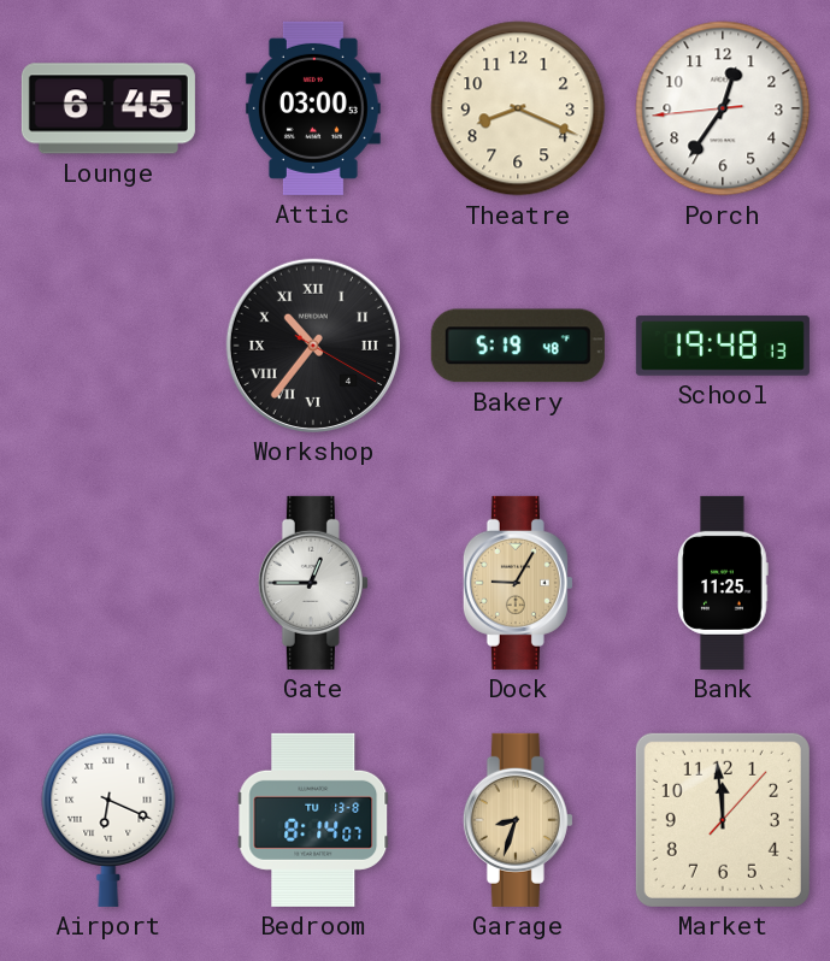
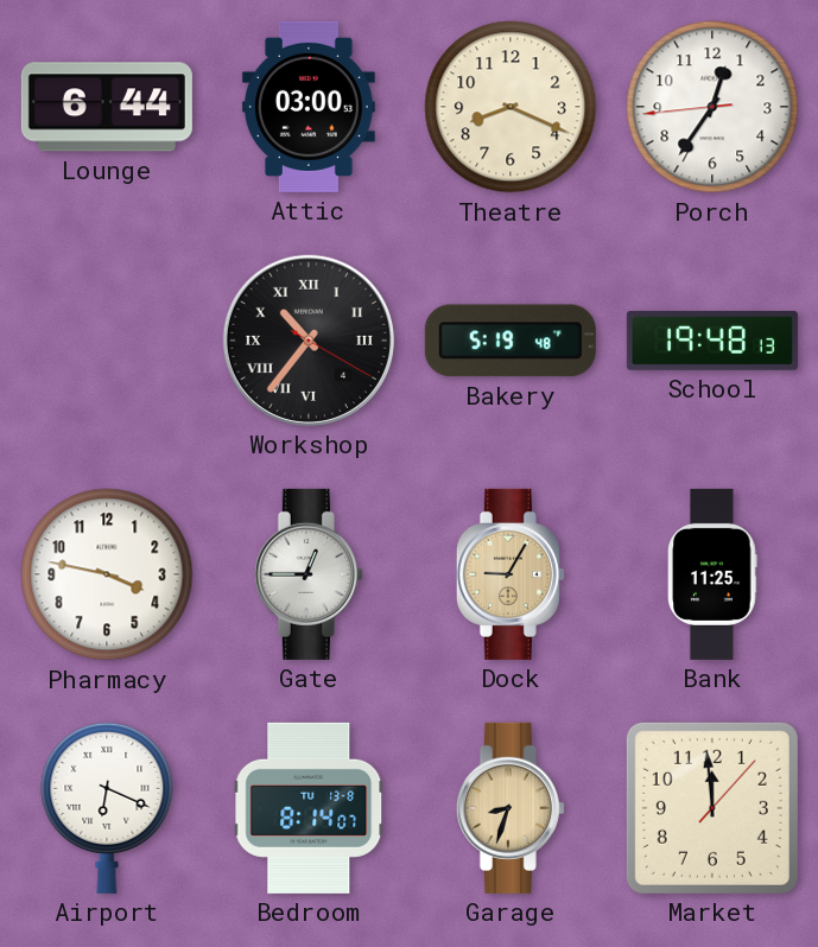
Lounge: 6:45 -> 6:44 (107, 107)
Pharmacy: none -> 3:47 (107, 574)
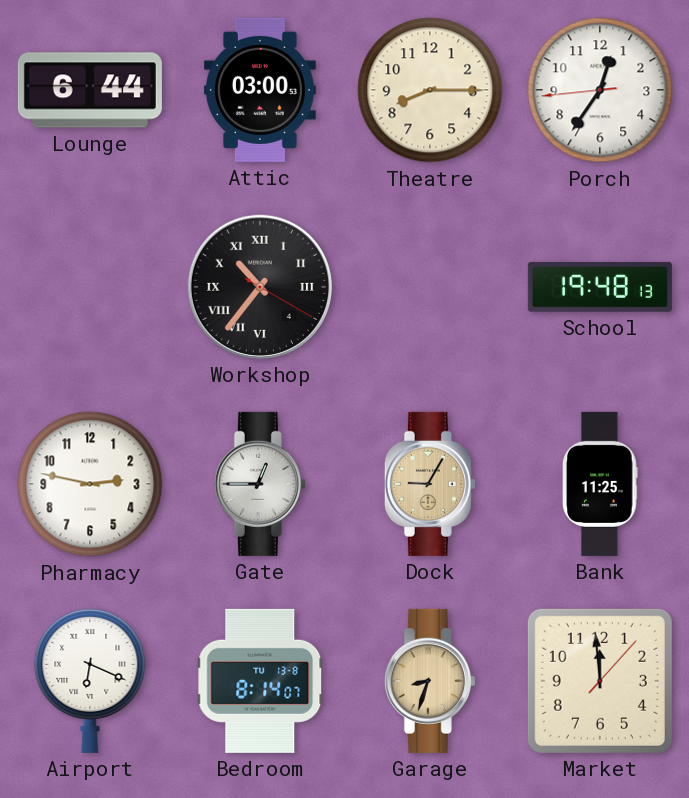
Theatre: 8:19 -> 8:15 (430, 90)
Bakery: 5:19 -> none (511, 341)
Pharmacy: 3:47 -> 2:47 (90, 484)
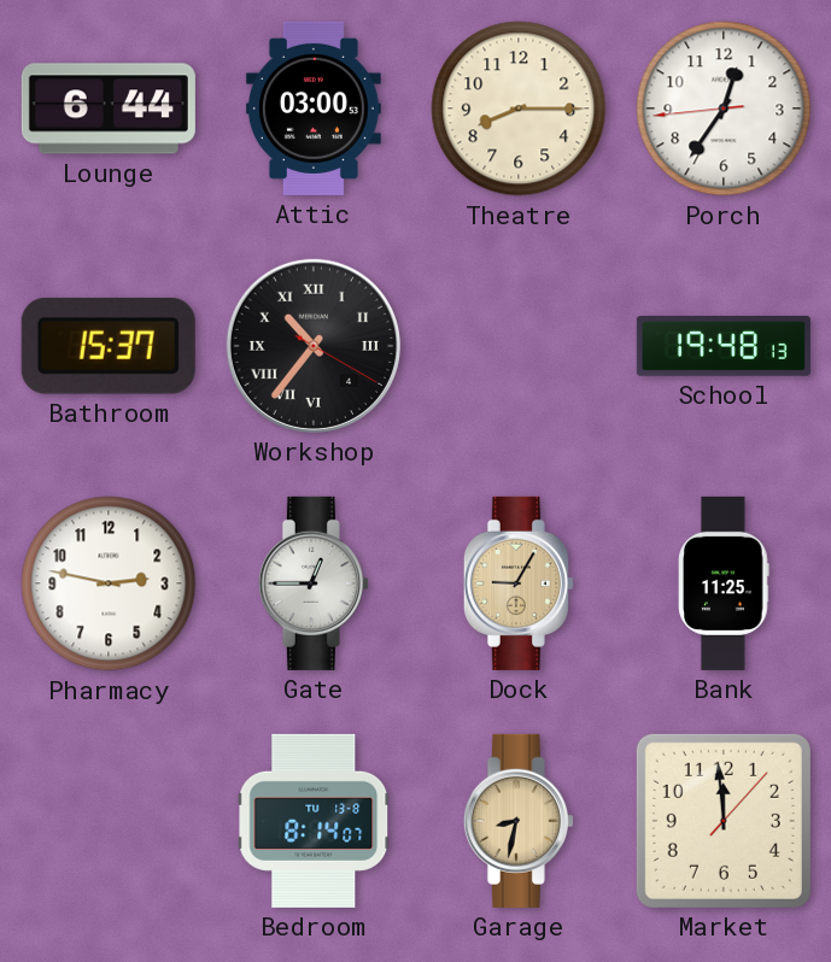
Bathroom: none -> 15:37 (109, 346)
Airport: 6:19 -> none (90, 680)
Garage: 8:33 -> 8:32 (519, 821)
